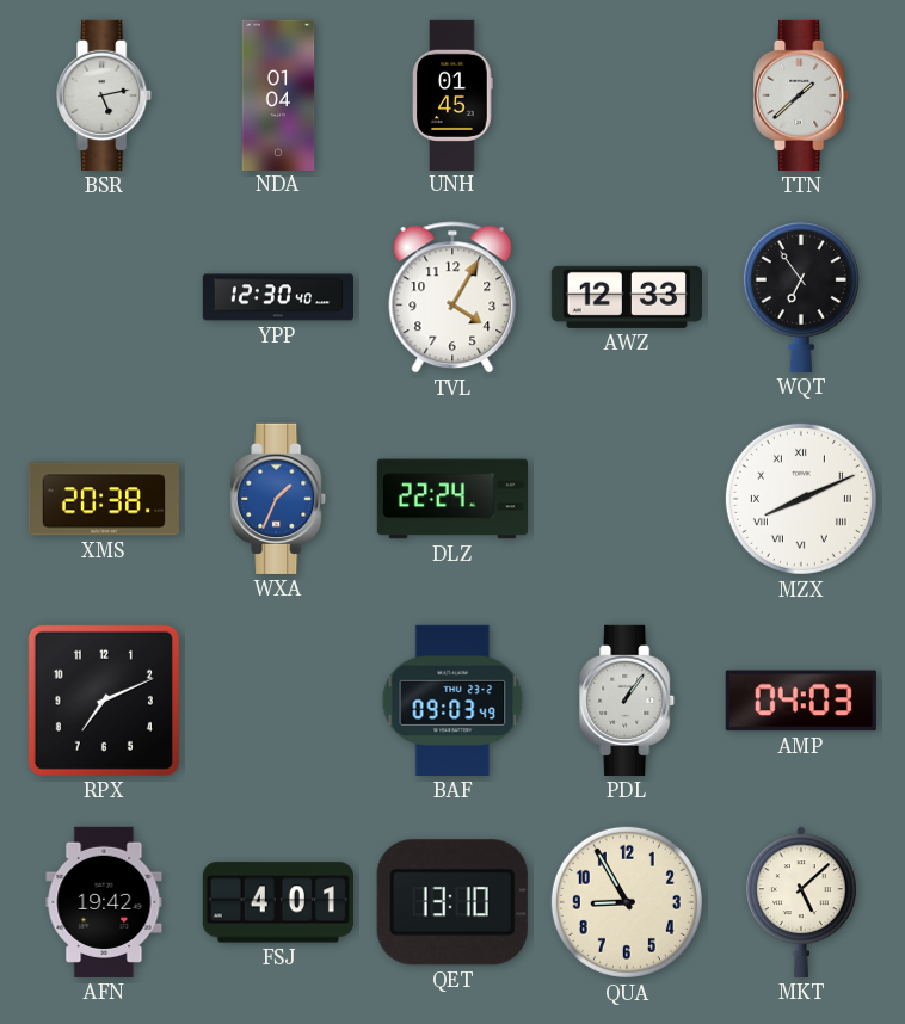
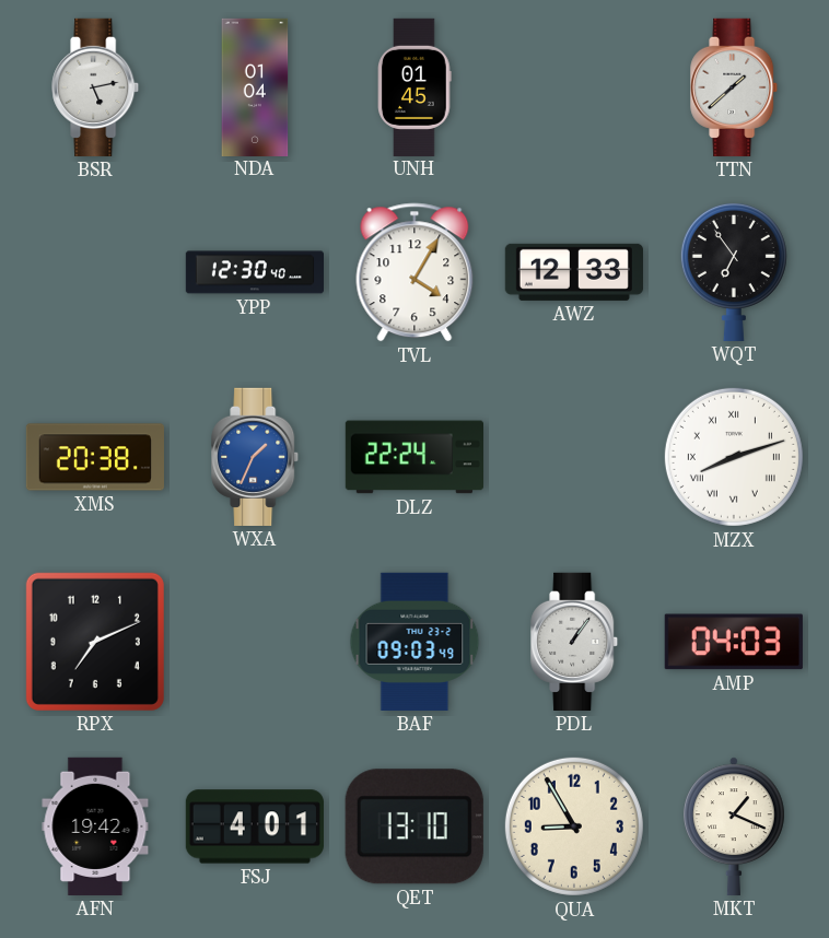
MZX: 8:11 -> 8:12 (734, 457)
MKT: 5:08 -> 1:19 (735, 826)
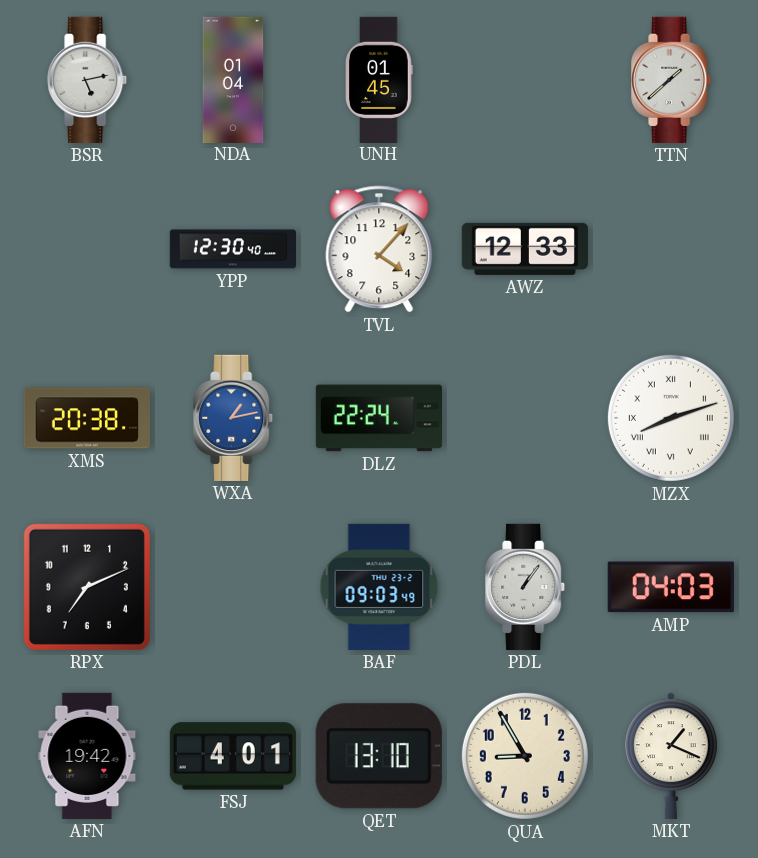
TVL: 4:05 -> 4:07 (379, 249)
WQT: 6:54 -> none (734, 271)
WXA: 1:34 -> 1:13 (234, 418)
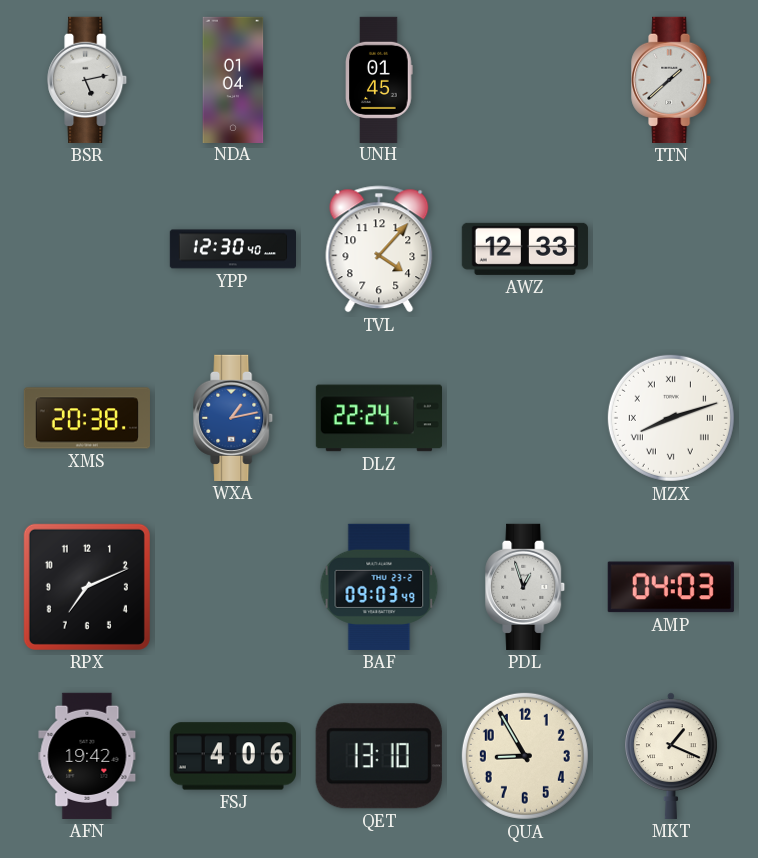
PDL: 1:06 -> 12:57 (526, 587)
FSJ: 4:01 -> 4:06 (233, 756)
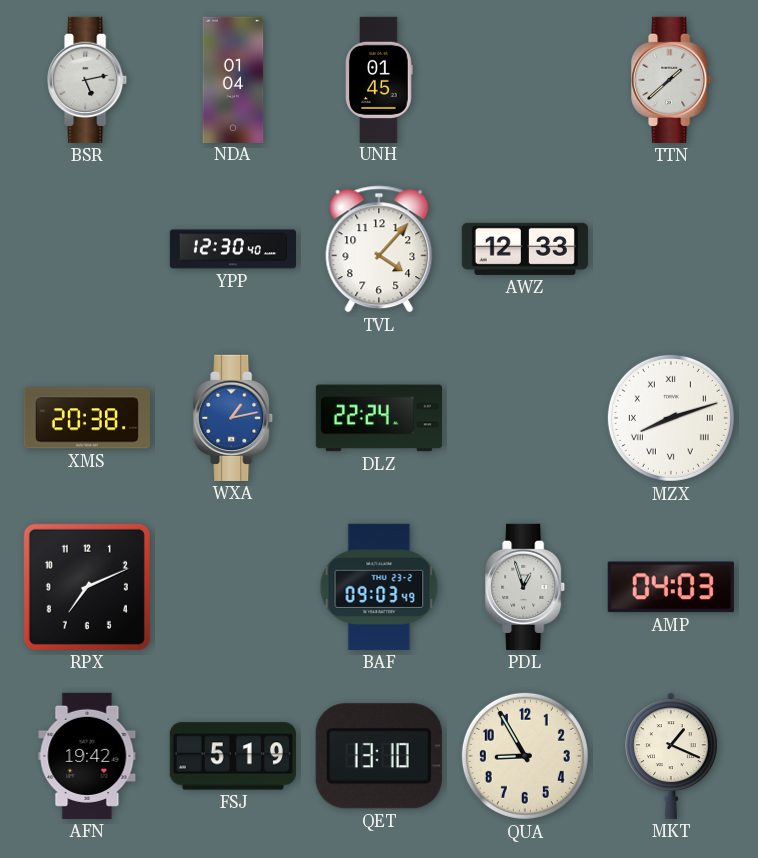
FSJ: 4:06 -> 5:19 (233, 756)
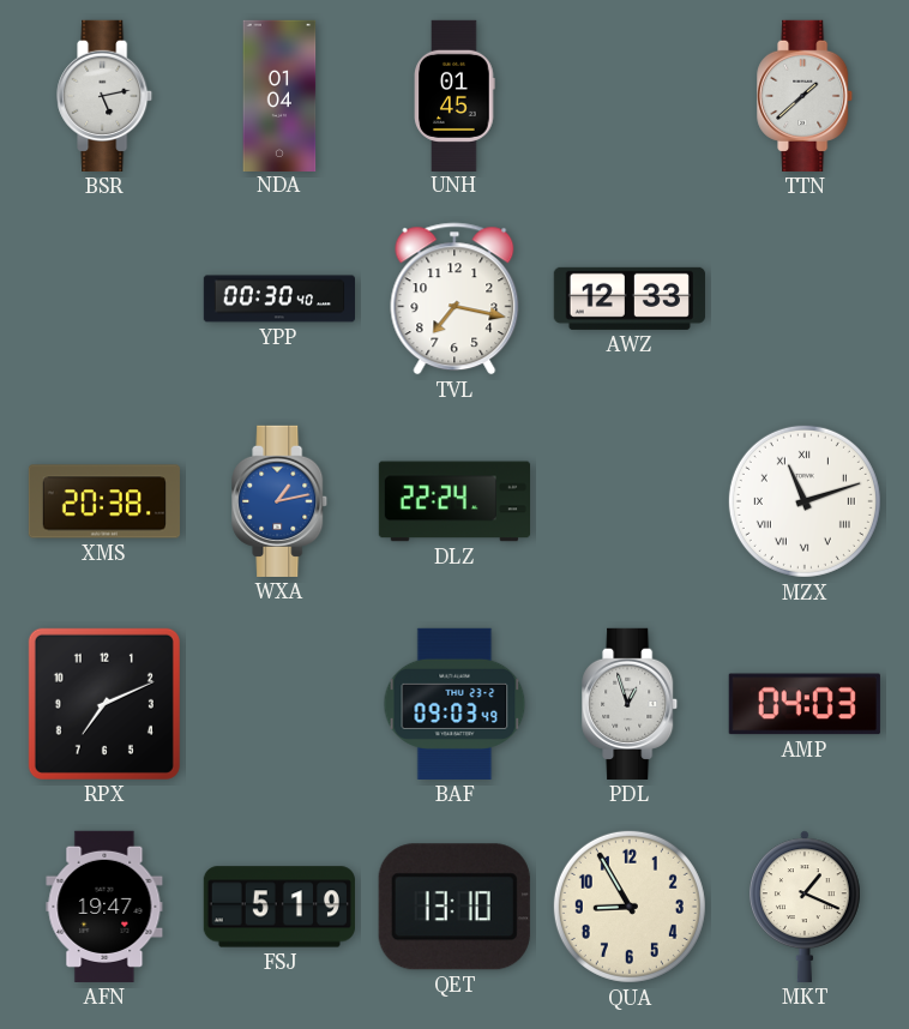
YPP: 12:30 -> 00:30 (278, 299)
TVL: 4:07 -> 7:17 (454, 299)
MZX: 8:12 -> 11:12 (805, 501)
AFN: 19:42 -> 19:47 (104, 907)
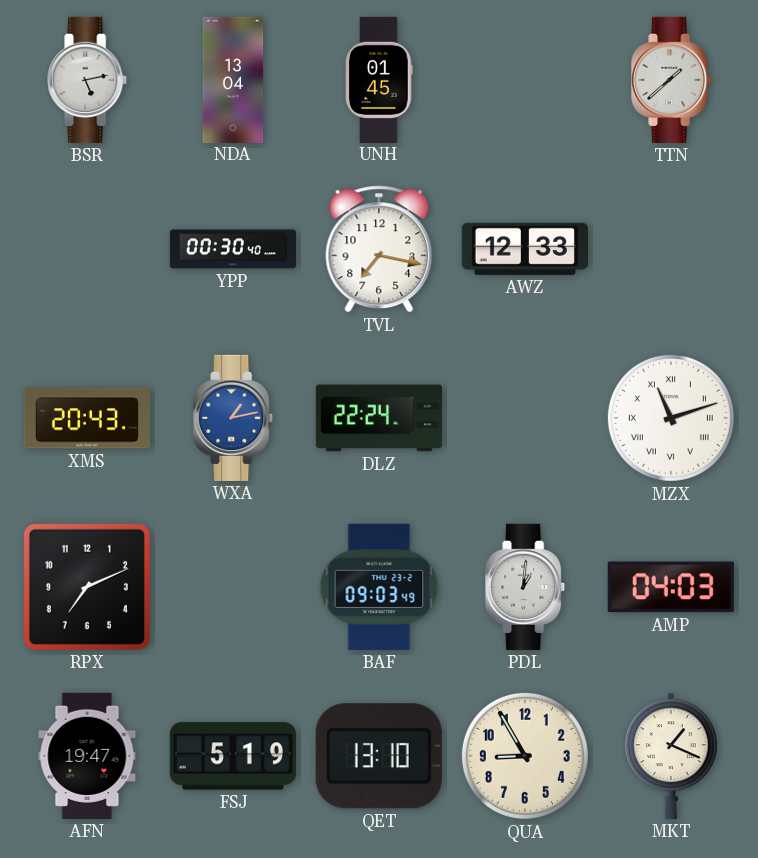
NDA: 01:04 -> 13:04 (233, 79)
XMS: 20:38 -> 20:43 (87, 418)
PDL: 12:57 -> 1:01 (526, 587)
